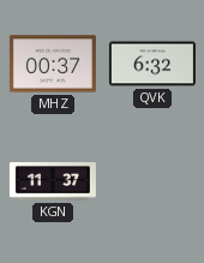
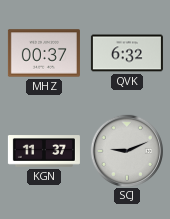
SCJ: none -> 9:11 (126, 150)
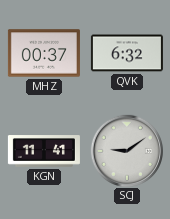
KGN: 11:37 -> 11:41 (44, 151)
SCJ: 9:11 -> 9:09 (126, 150)
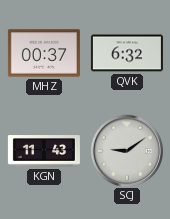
KGN: 11:41 -> 11:43 (44, 151)
